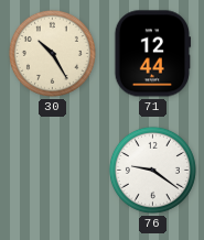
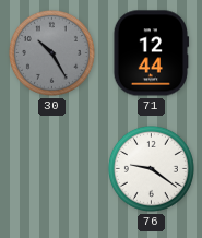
30 dial: cream -> grey (51, 52)
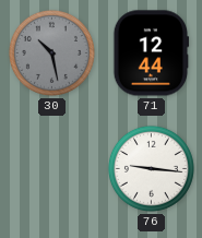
30: 10:25 -> 10:28 (51, 52)
76: 9:21 -> 9:16 (151, 168)
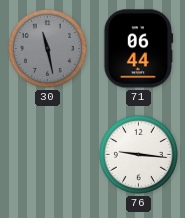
30: 10:28 -> 11:28 (47, 48)
71: 12:44 -> 06:44 (139, 49)
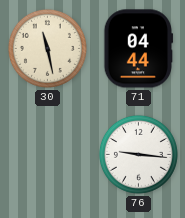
30 dial: grey -> cream (47, 48)
71: 06:44 -> 04:44 (139, 49)
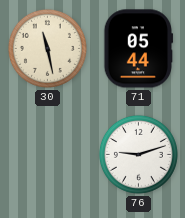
71: 04:44 -> 05:44 (139, 49)
76: 9:16 -> 9:12 (138, 154)
